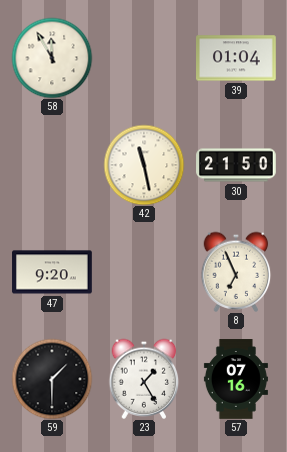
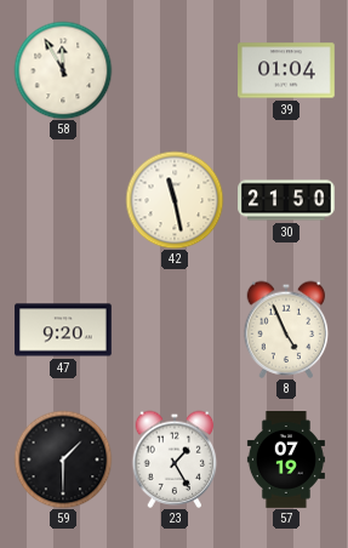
8: 6:56 -> 4:56 (286, 330)
57: 07:16 -> 07:19 (286, 459)
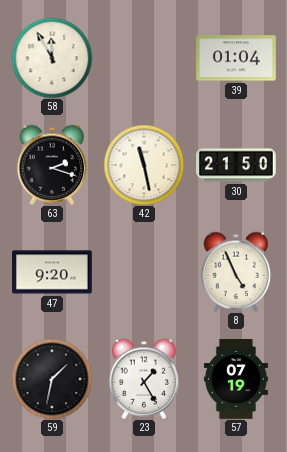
63: none -> 2:18 (52, 165)
59: 1:30 -> 1:32 (52, 379)
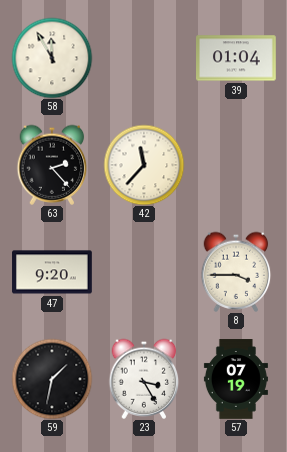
63: 2:18 -> 2:23 (52, 165)
42: 11:28 -> 11:37 (144, 165)
30: 21:50 -> none (236, 165)
8: 4:56 -> 3:45 (236, 272)
23: 1:25 -> 3:25 (144, 379)
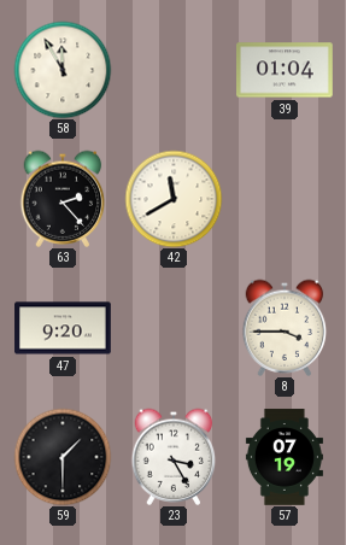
42: 11:37 -> 11:40 (174, 199)
59: 1:32 -> 1:30 (63, 457)
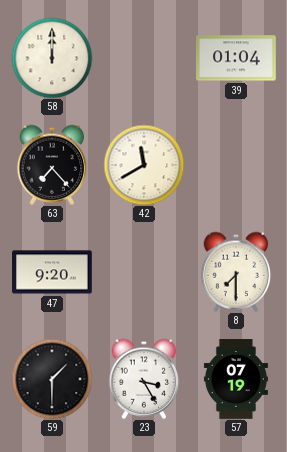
58: 11:55 -> 12:00 (52, 58)
63: 2:23 -> 7:23 (52, 165)
8: 3:45 -> 7:30 (236, 272)
